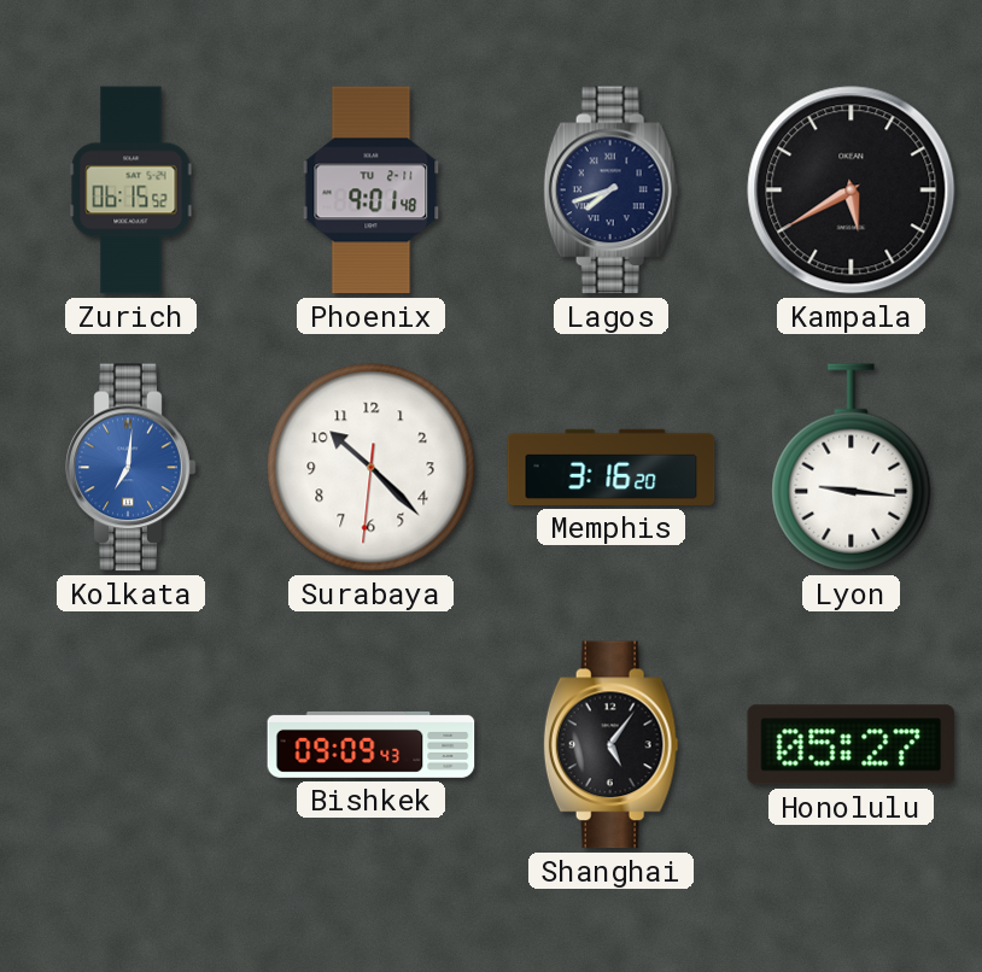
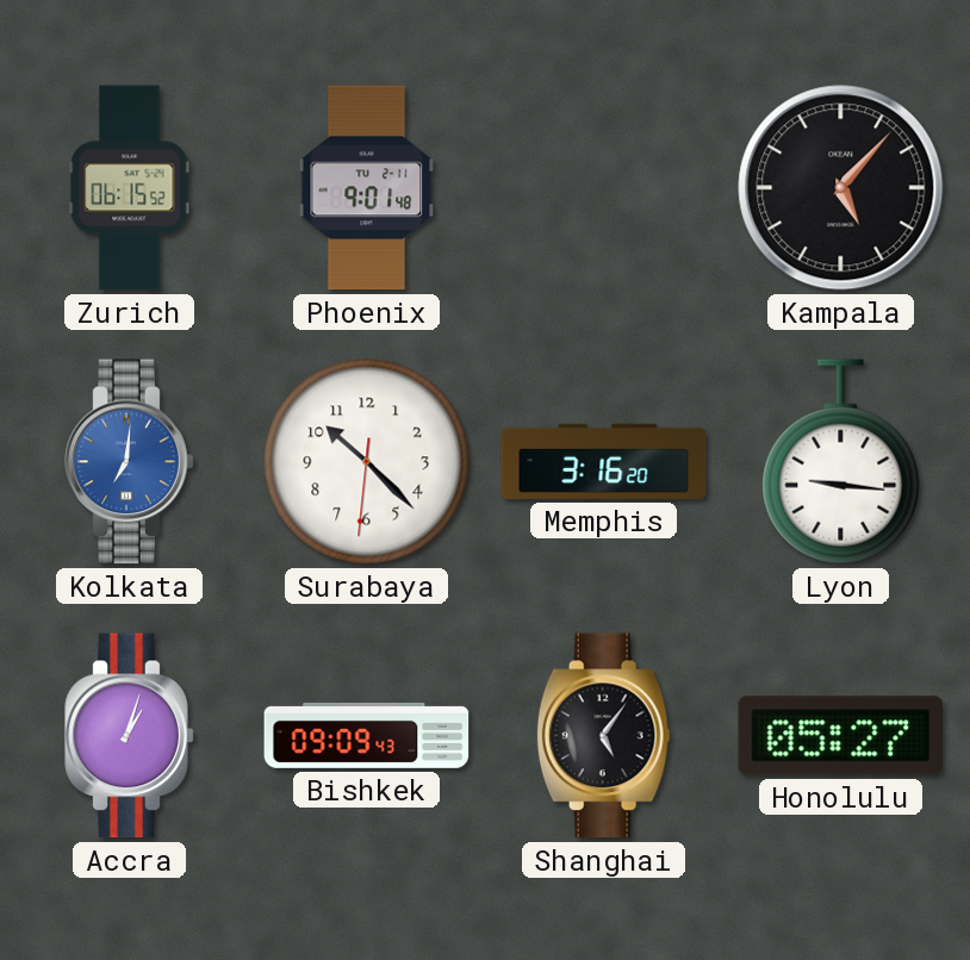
Lagos: 7:42 -> none (610, 191)
Kampala: 5:40 -> 5:07 (841, 188)
Accra: none -> 1:03 (130, 736)
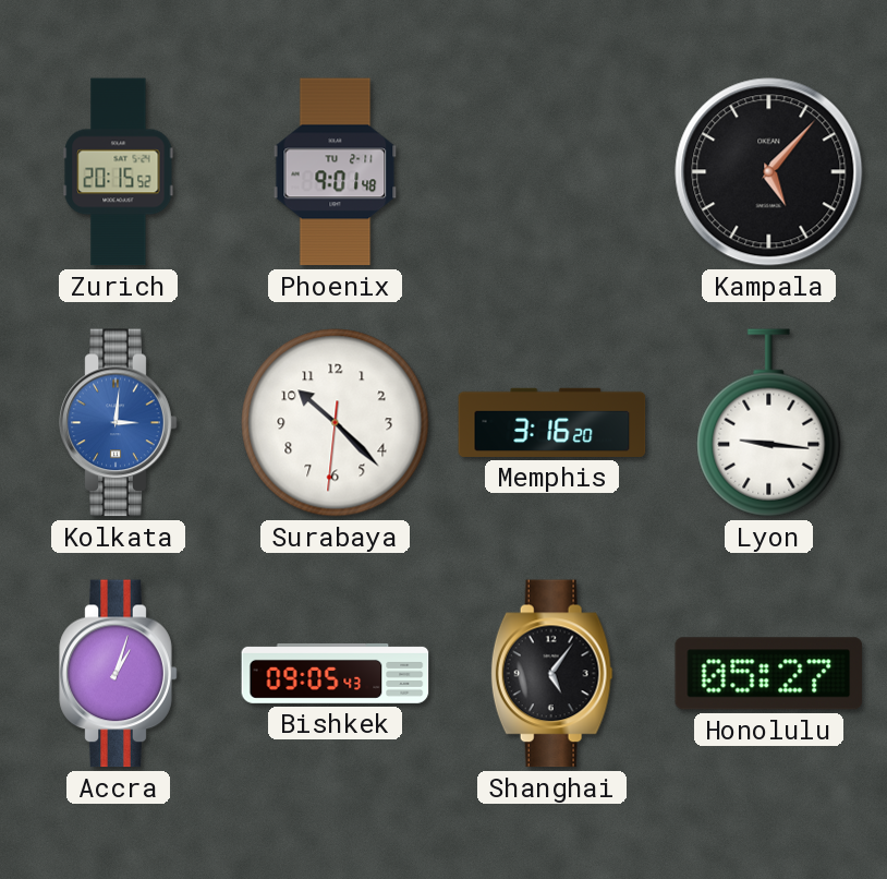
Zurich: 06:15 -> 20:15 (119, 172)
Kolkata: 7:01 -> 3:01 (119, 423)
Bishkek: 09:09 -> 09:05 (336, 673)
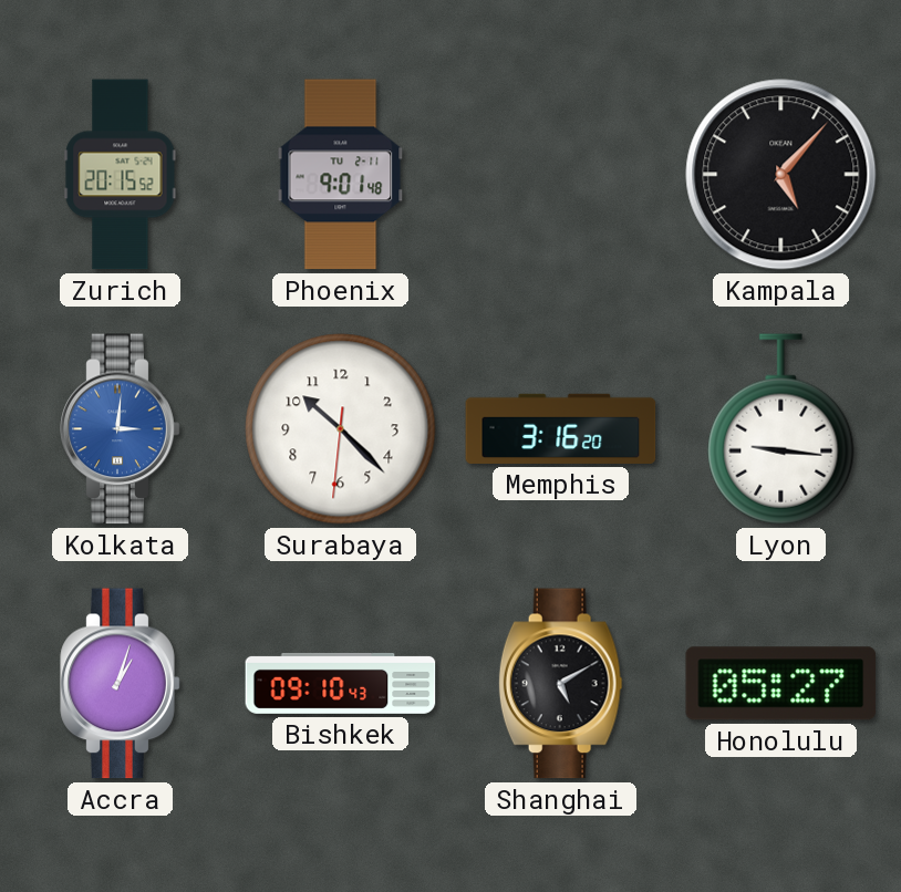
Bishkek: 09:05 -> 09:10 (341, 683)
Shanghai: 5:06 -> 5:10 (560, 684)
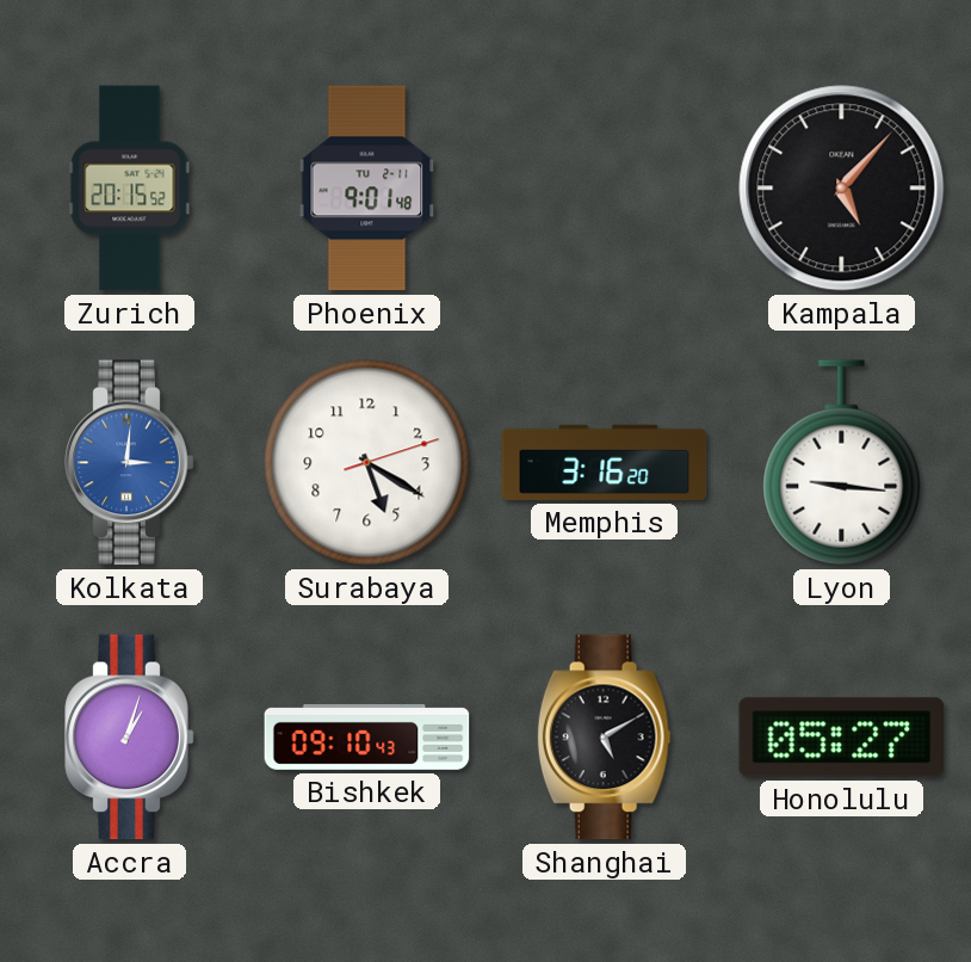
Surabaya: 10:22 -> 5:20 (367, 463)
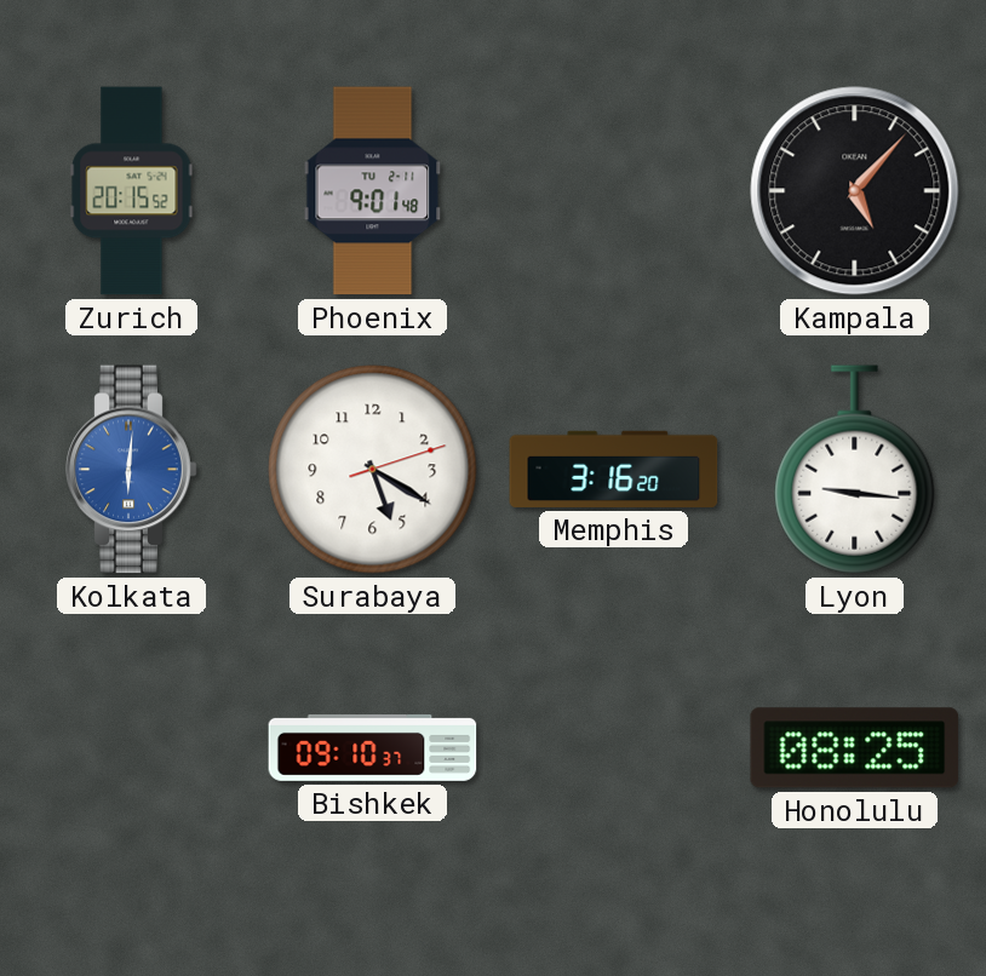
Kolkata: 3:01 -> 6:01 (132, 470)
Accra: 1:03 -> none (130, 738)
Bishkek: 09:10:43 -> 09:10:37 (373, 747)
Shanghai: 5:10 -> none (604, 738)
Honolulu: 05:27 -> 08:25 (855, 748)
